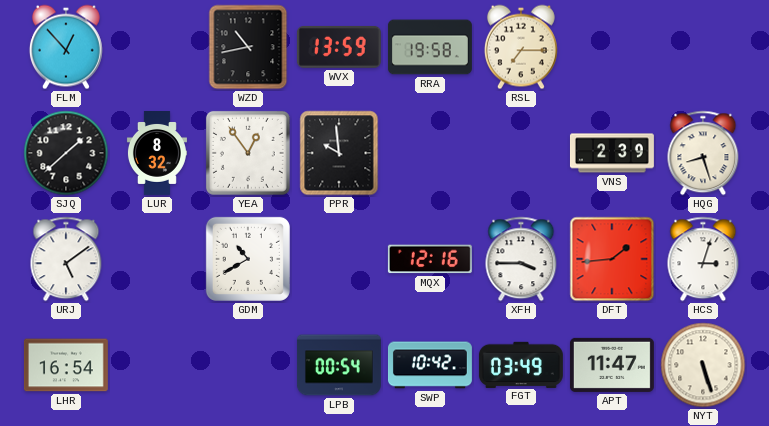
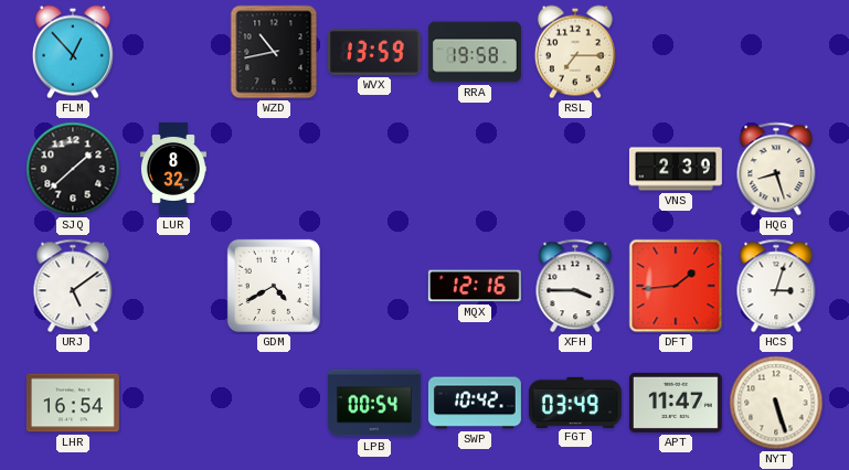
YEA: 12:54 -> none (248, 153)
PPR: 9:59 -> none (339, 153)
GDM: 10:40 -> 4:40 (274, 286)
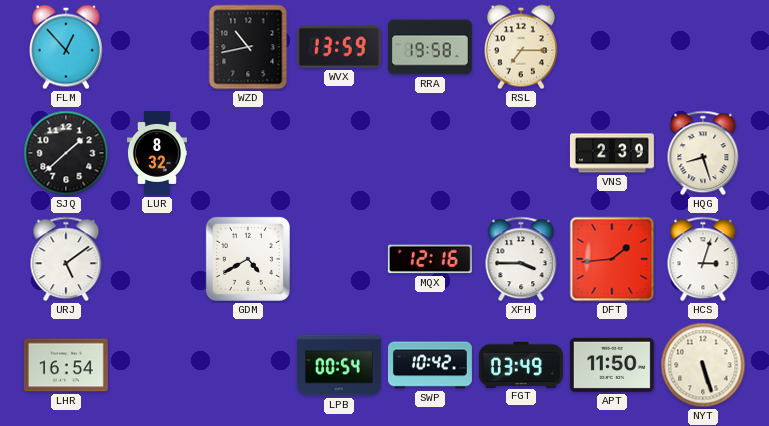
APT: 11:47 -> 11:50 (612, 365)
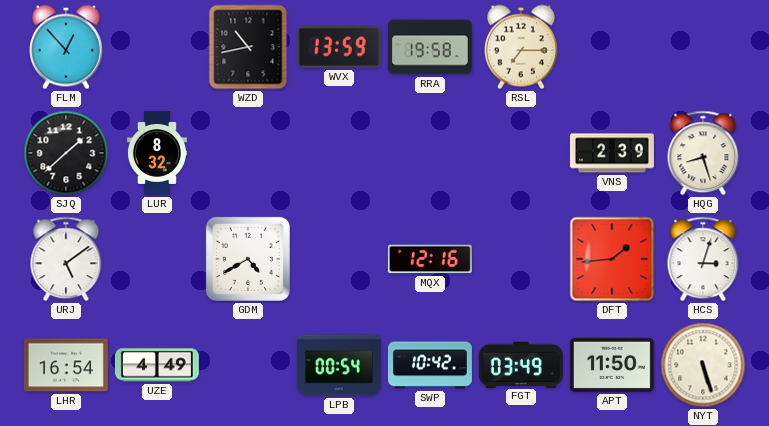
XFH: 3:45 -> none (521, 259)
UZE: none -> 4:49 (157, 365)
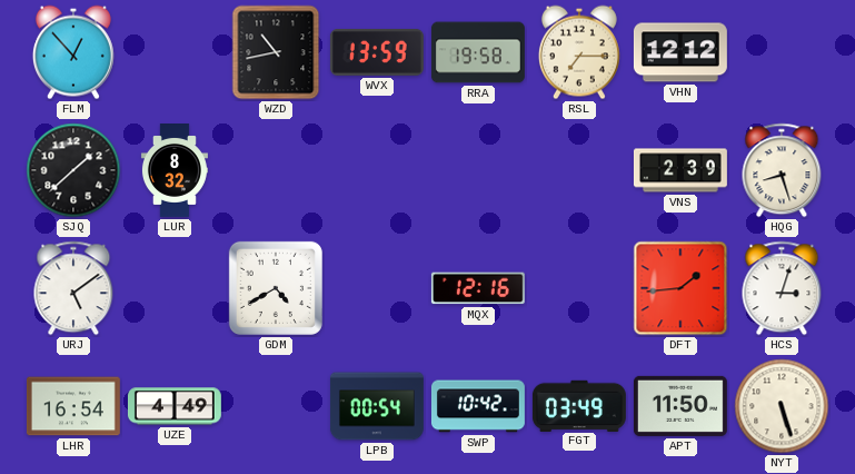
VHN: none -> 12:12 (680, 52)
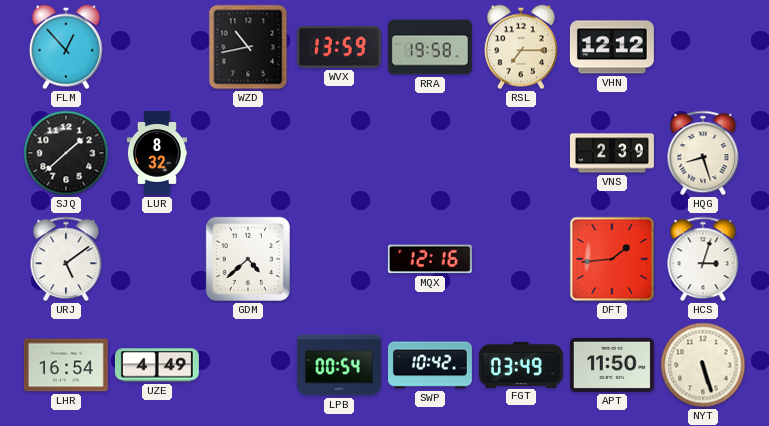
GDM: 4:40 -> 4:38 (248, 259)
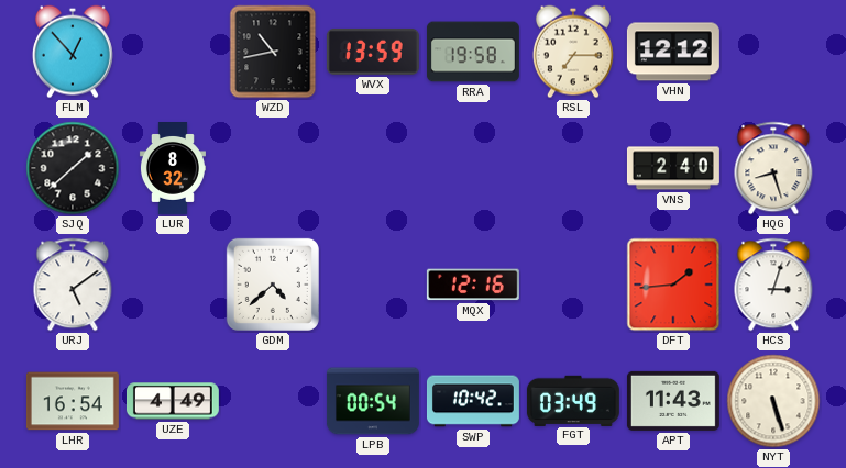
VNS: 2:39 -> 2:40 (673, 168)
APT: 11:50 -> 11:43 (673, 401)
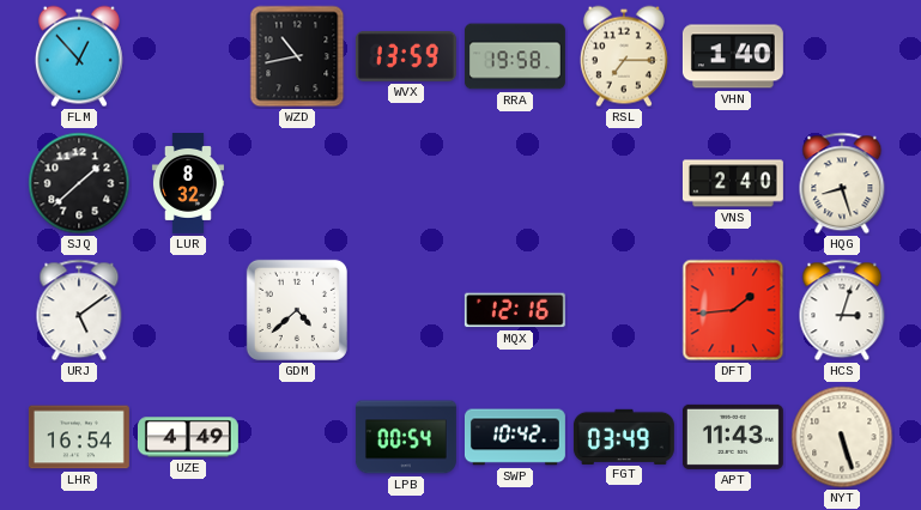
VHN: 12:12 -> 1:40 (733, 56)
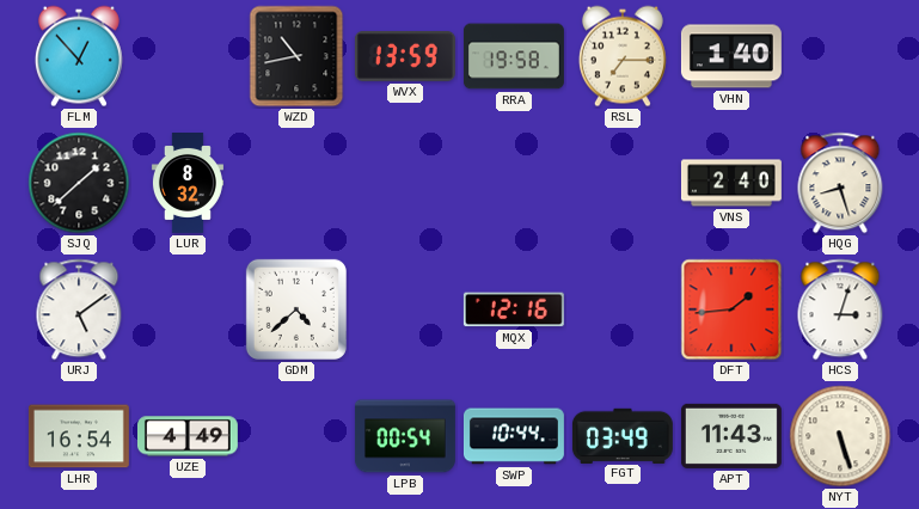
SWP: 10:42 -> 10:44 (514, 436)
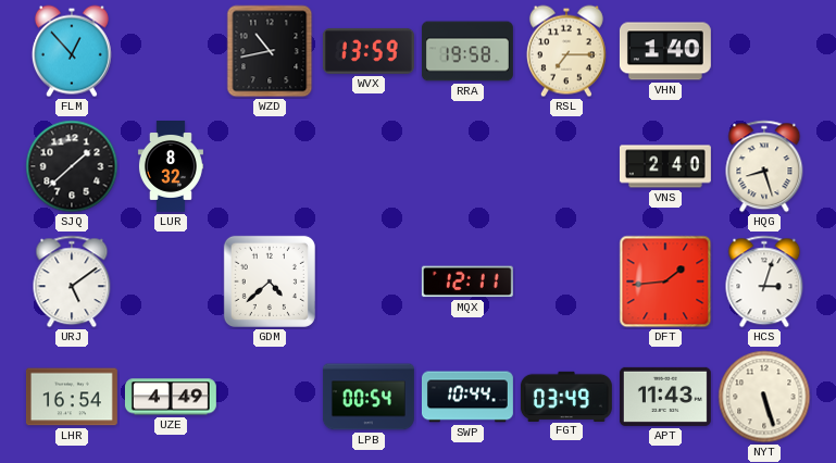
MQX: 12:16 -> 12:11 (467, 281)
